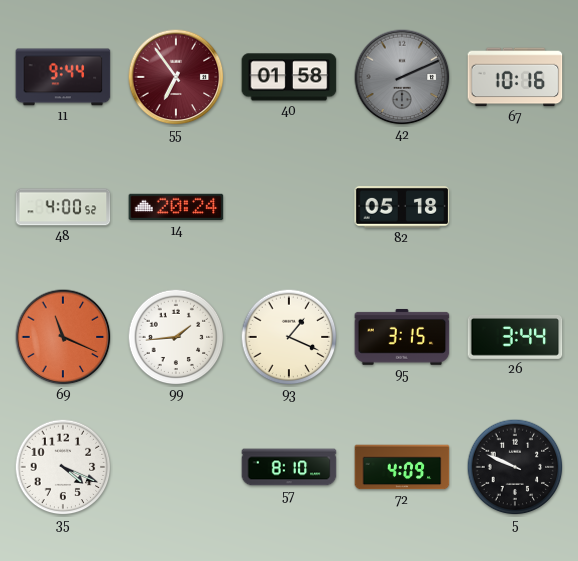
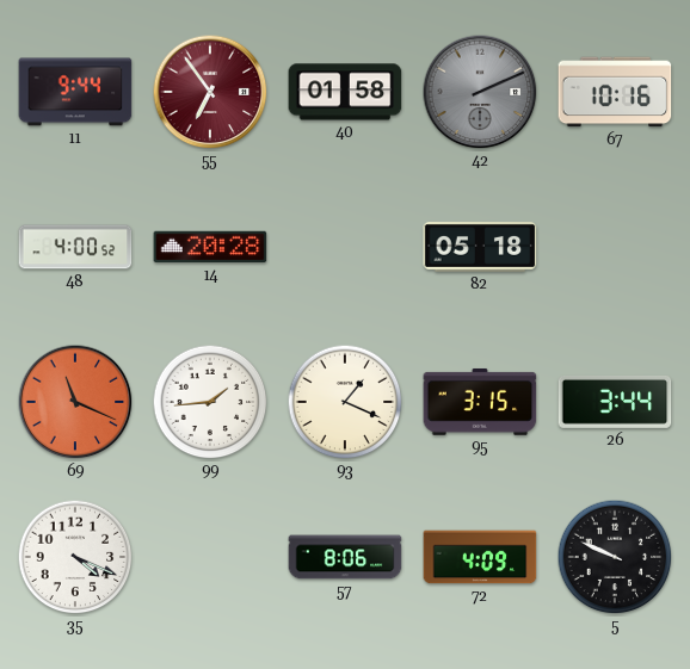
14: 20:24 -> 20:28 (210, 247)
57: 8:10 -> 8:06 (345, 557)
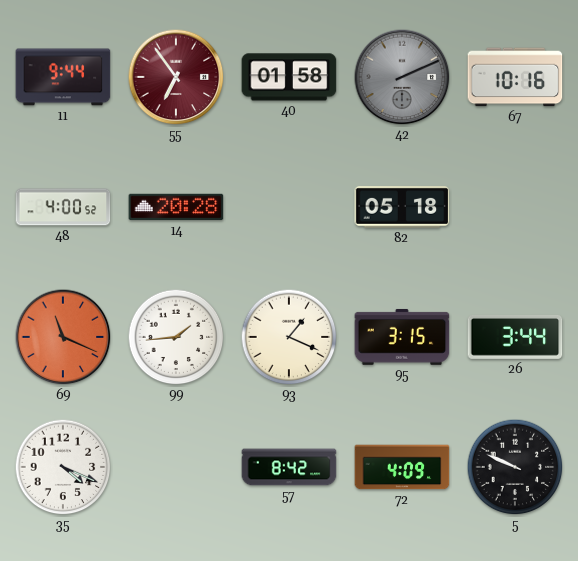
57: 8:06 -> 8:42 (289, 467)
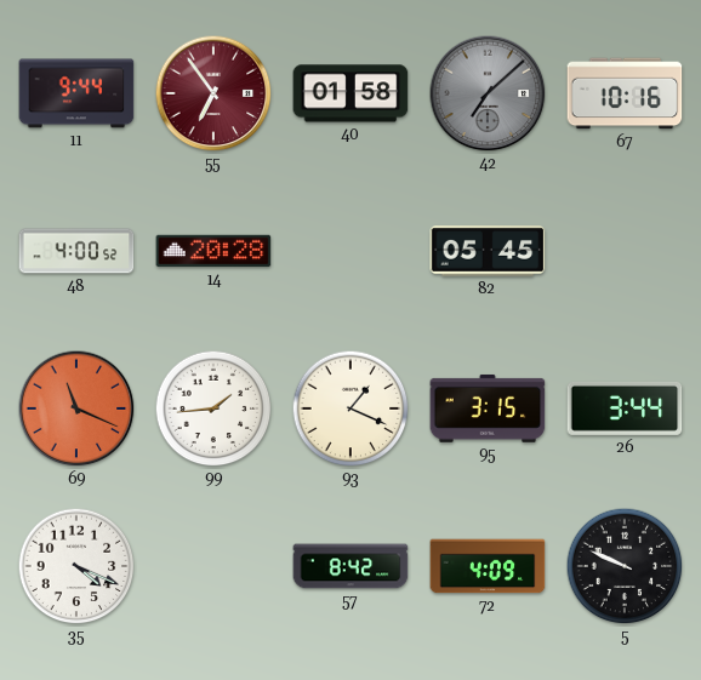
42: 2:11 -> 7:08 (488, 93)
82: 05:18 -> 05:45 (488, 252)
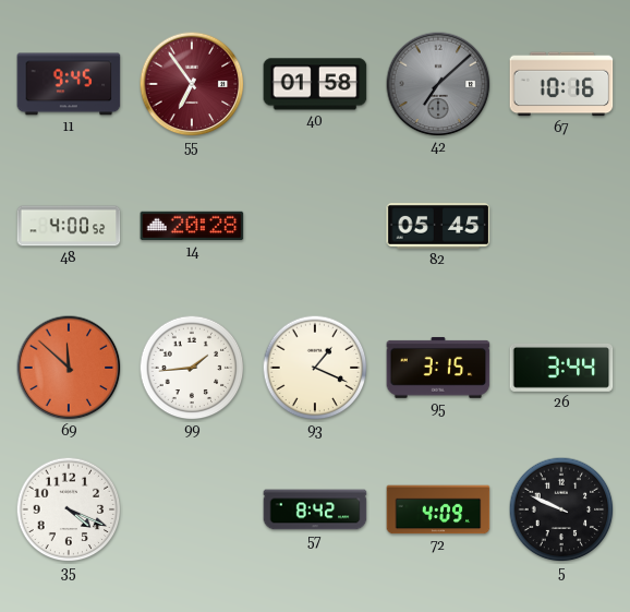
11: 9:44 -> 9:45 (69, 84)
69: 11:19 -> 11:52 (69, 368)
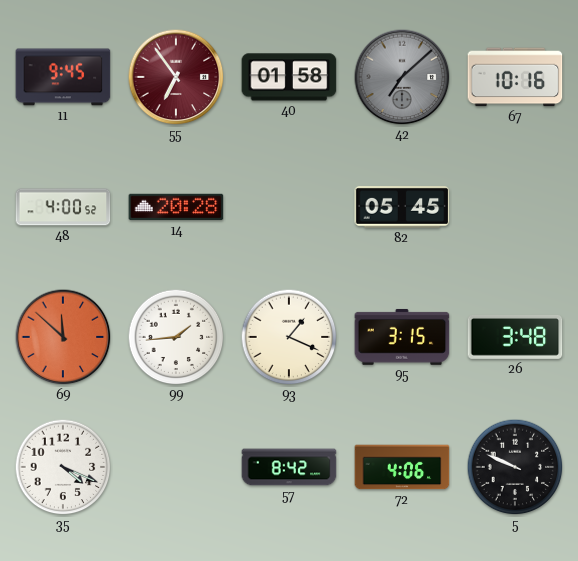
26: 3:44 -> 3:48 (515, 337)
72: 4:09 -> 4:06 (402, 467)
